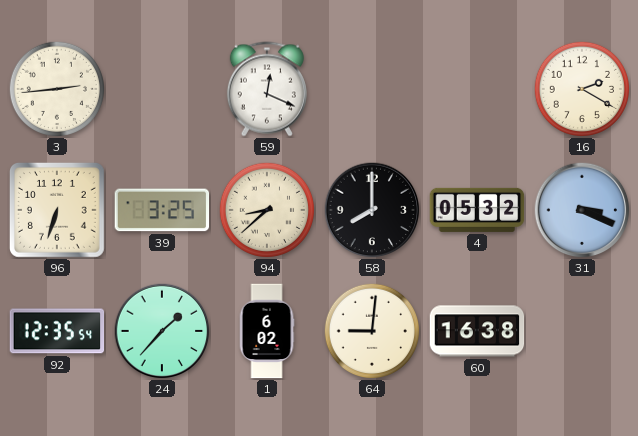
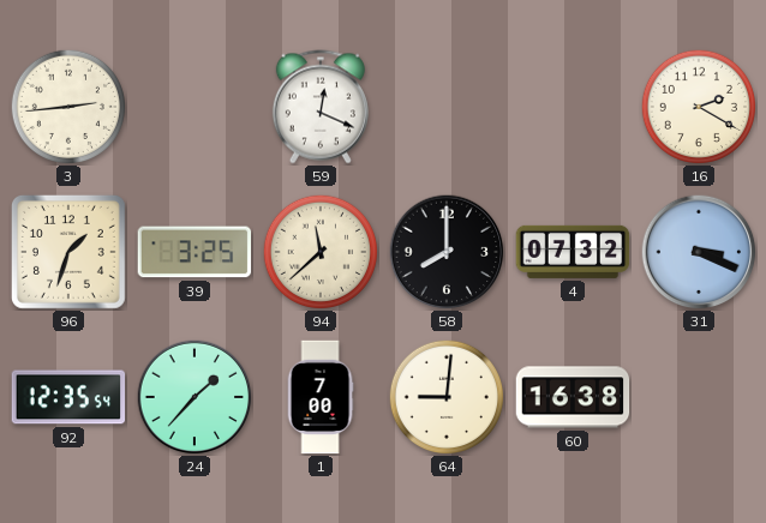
96: 6:33 -> 1:33 (68, 252)
94: 8:38 -> 11:38 (319, 251)
4: 05:32 -> 07:32 (573, 252)
1: 6:02 -> 7:00 (321, 397)
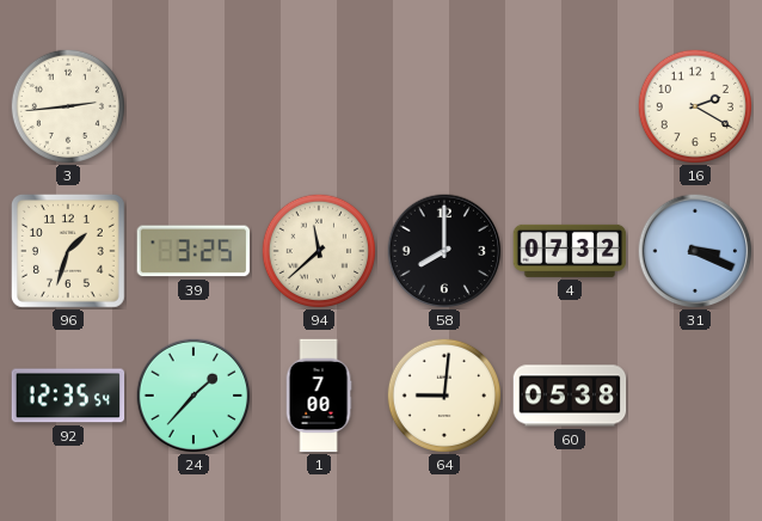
59: 12:19 -> none (321, 107)
60: 16:38 -> 05:38 (570, 396)
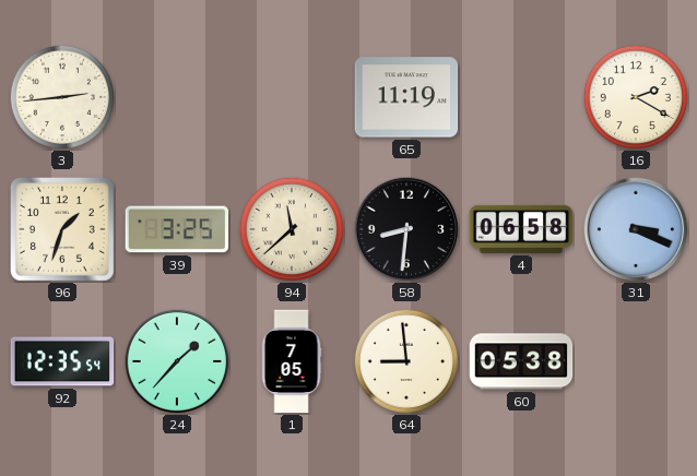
65: none -> 11:19 (406, 97)
58: 8:00 -> 8:31 (406, 229)
4: 07:32 -> 06:58 (521, 229)
1: 7:00 -> 7:05 (292, 361)
64: 9:01 -> 8:59 (405, 360)
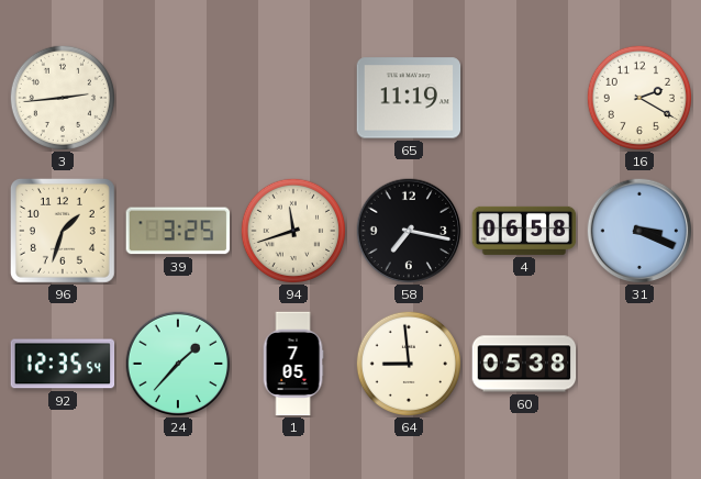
94: 11:38 -> 11:42 (292, 230)
58: 8:31 -> 7:17 (409, 231)
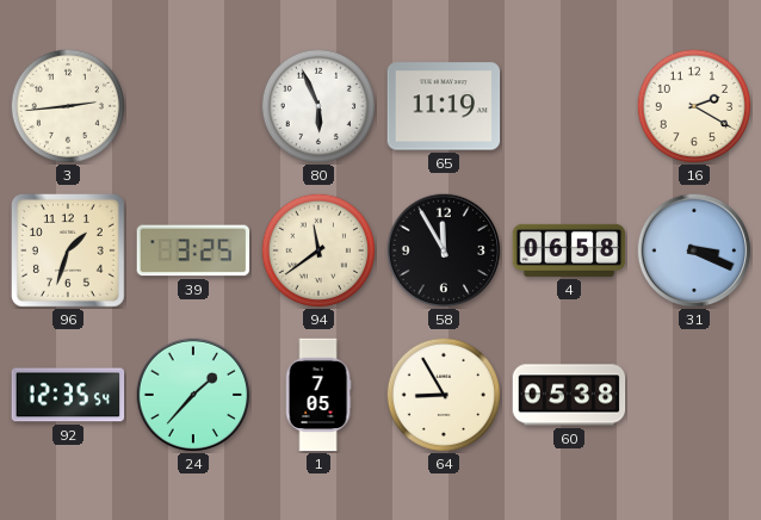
80: none -> 5:56 (317, 105)
94: 11:42 -> 11:39 (317, 249)
58: 7:17 -> 11:55 (444, 250)
64: 8:59 -> 8:55 (443, 394)
